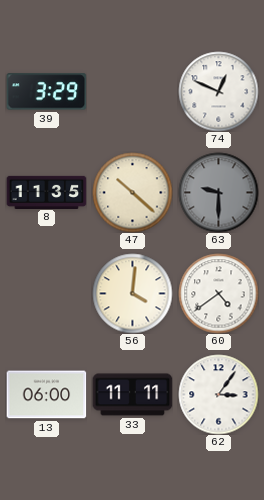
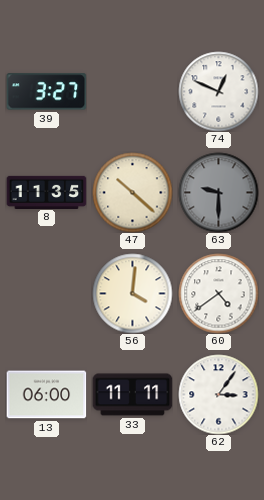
39: 3:29 -> 3:27 (46, 92)
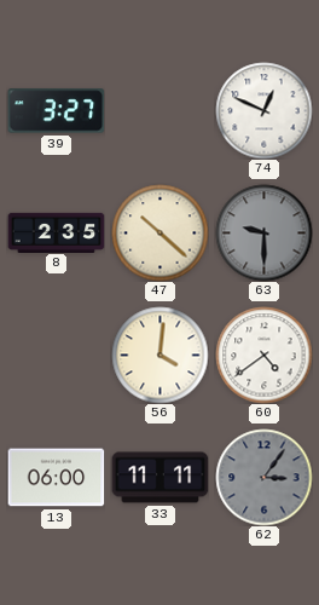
8: 11:35 -> 2:35 (56, 232)
62 dial: white -> grey (263, 477)
